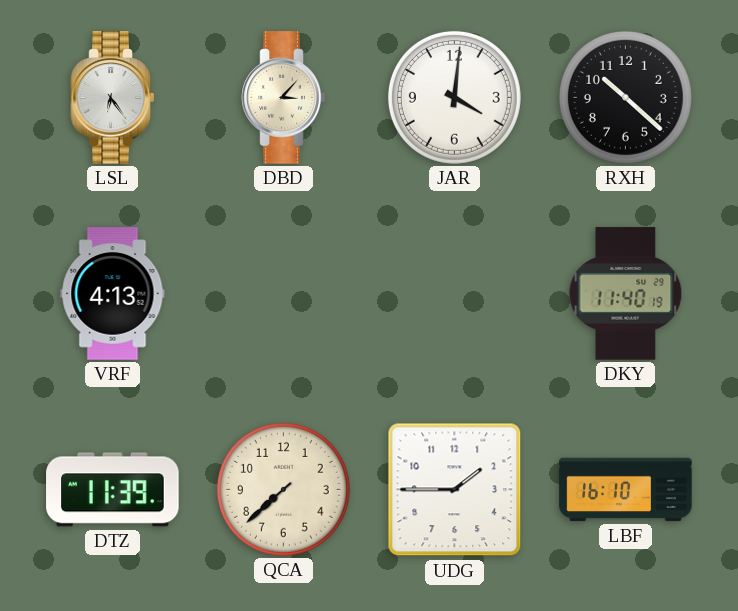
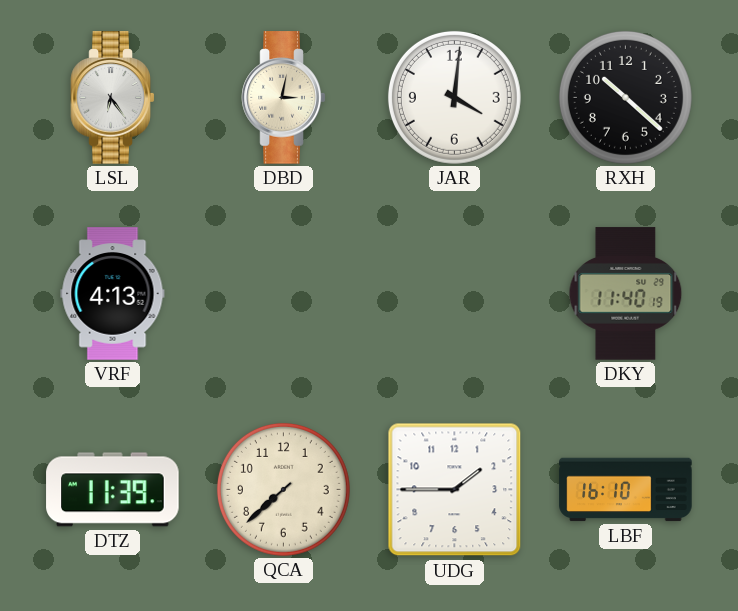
DBD: 3:07 -> 3:02 (284, 98)
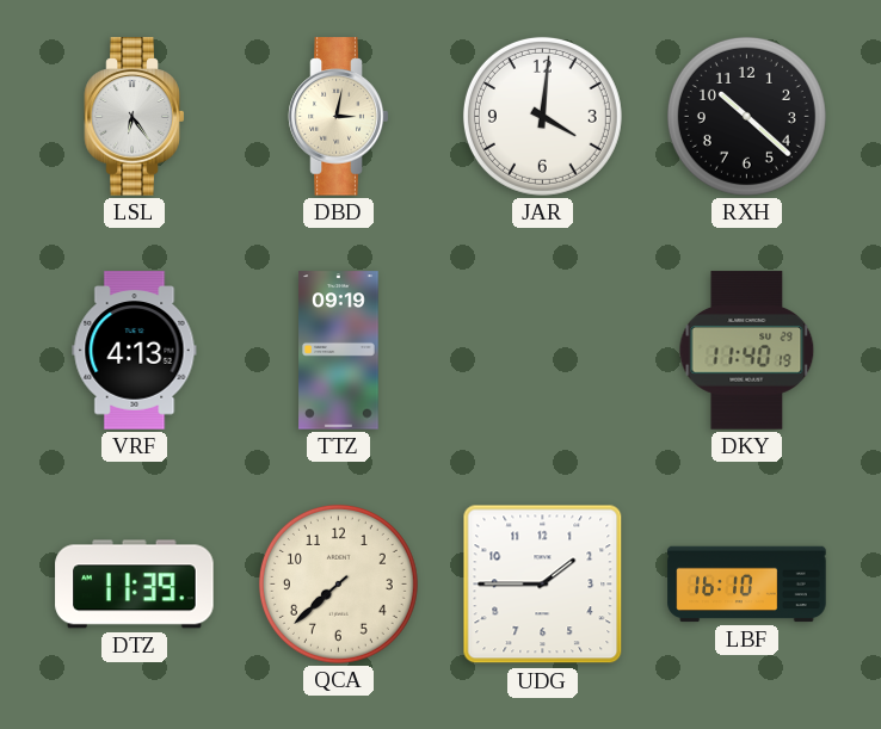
TTZ: none -> 09:19 (339, 351)
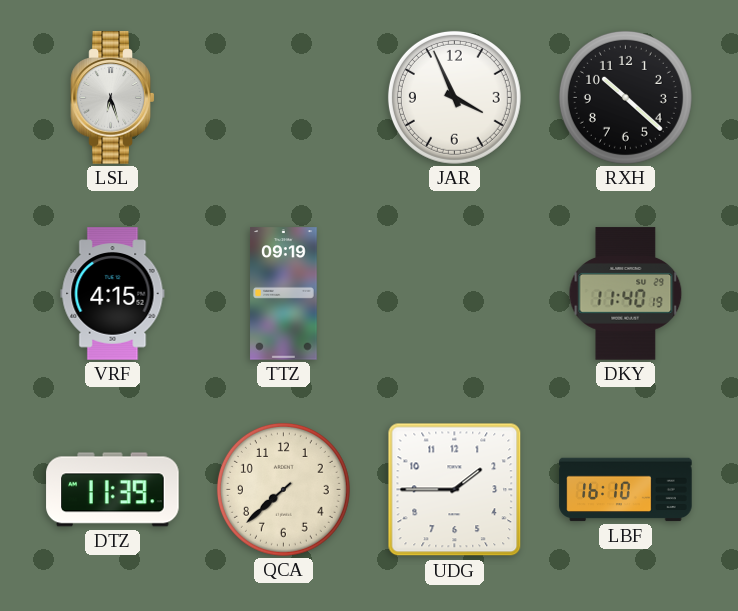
LSL: 6:24 -> 6:27 (113, 98)
DBD: 3:02 -> none (339, 117)
JAR: 4:01 -> 3:56 (454, 97)
VRF: 4:13 -> 4:15 (113, 294)
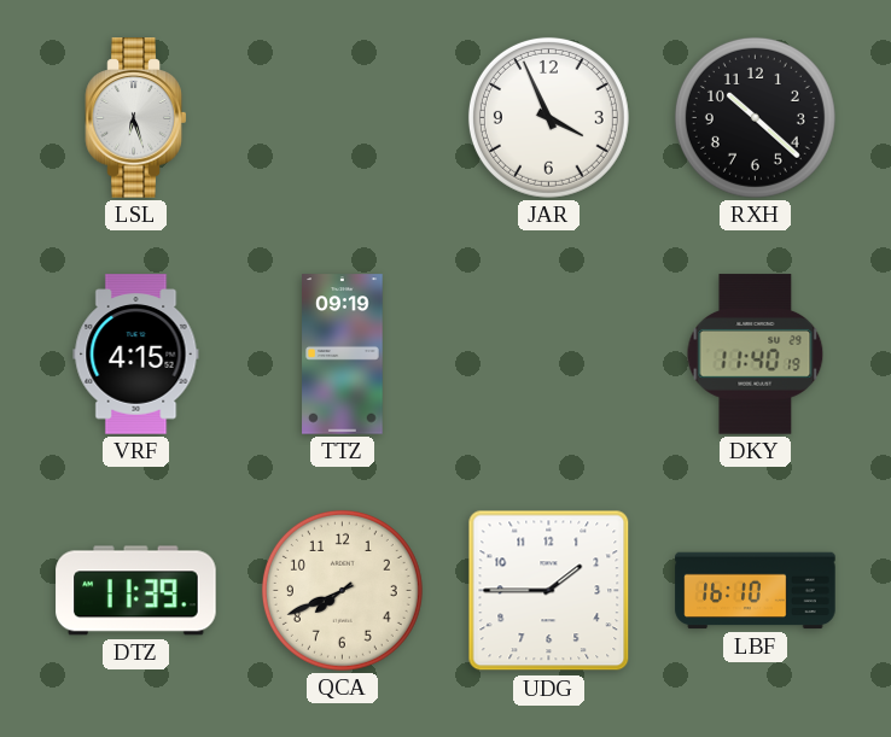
QCA: 7:38 -> 7:41 (342, 590)
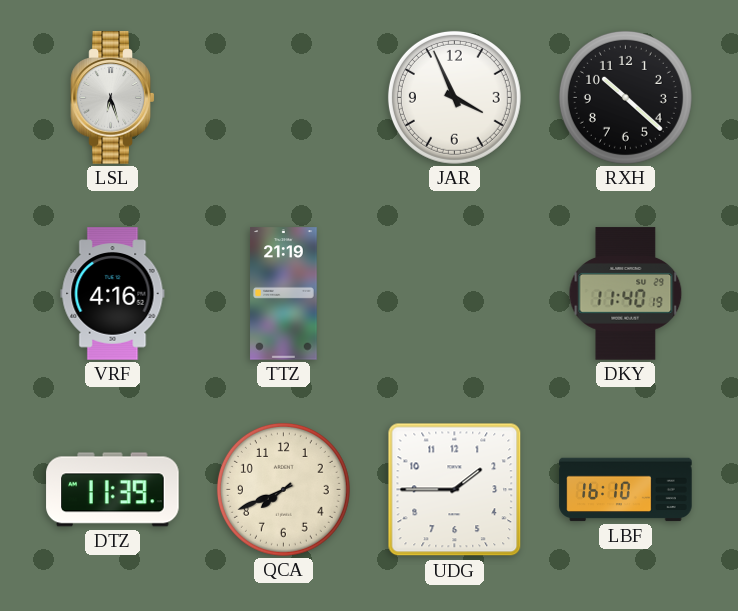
VRF: 4:15 -> 4:16 (113, 294)
TTZ: 09:19 -> 21:19 (284, 294)
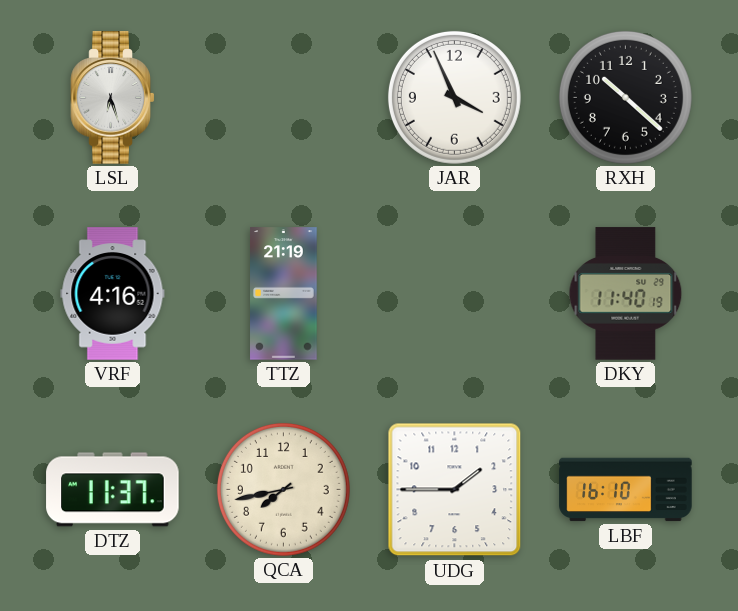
DTZ: 11:39 -> 11:37 (113, 490)
QCA: 7:41 -> 7:43 (283, 489)
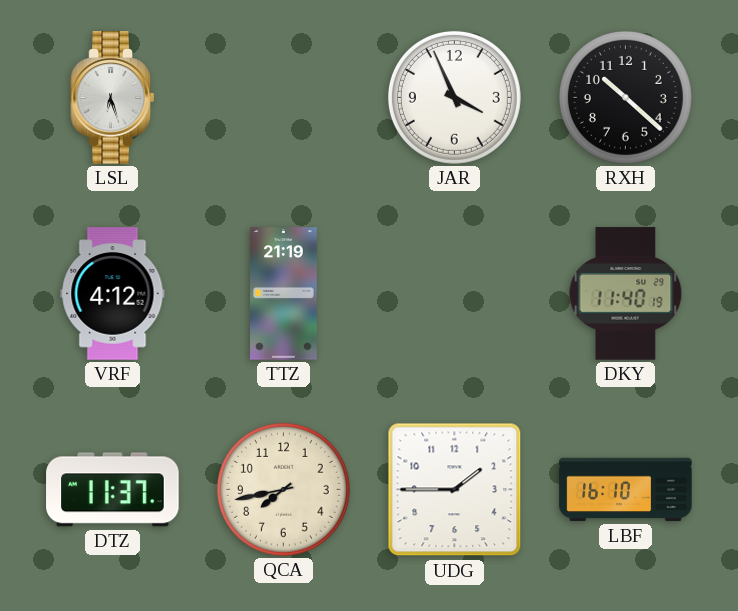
VRF: 4:16 -> 4:12 (113, 294)
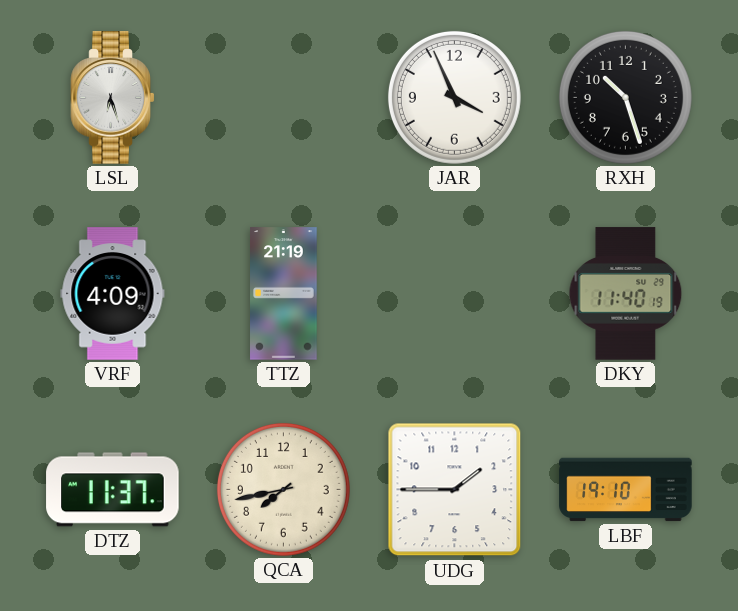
RXH: 10:22 -> 10:27 (625, 97)
VRF: 4:12 -> 4:09 (113, 294)
LBF: 16:10 -> 19:10 (626, 490)
